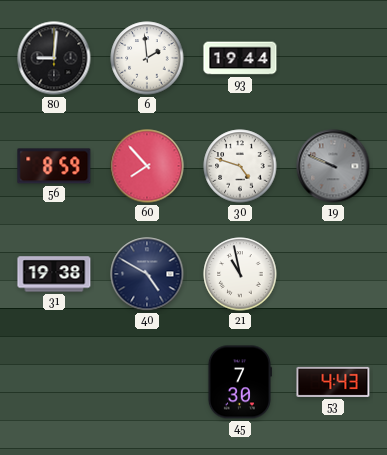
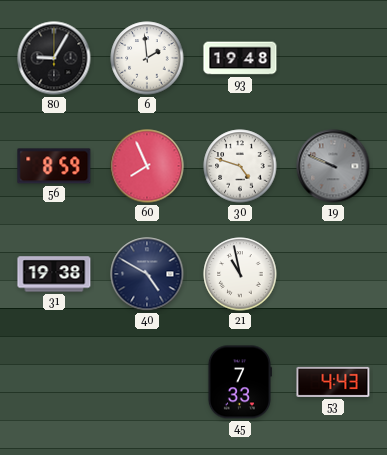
80: 9:01 -> 9:05 (54, 58)
93: 19:44 -> 19:48 (240, 58)
60: 7:53 -> 7:56 (147, 166)
45: 7:30 -> 7:33 (239, 382)
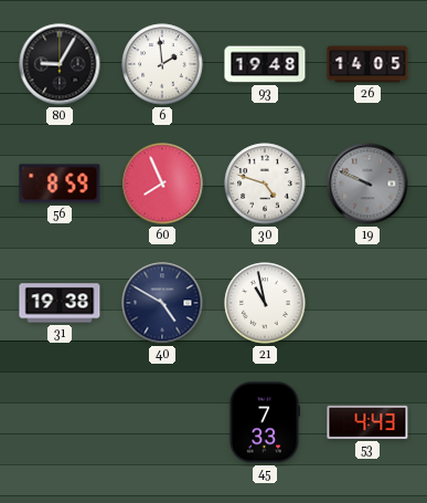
26: none -> 14:05 (367, 64)
